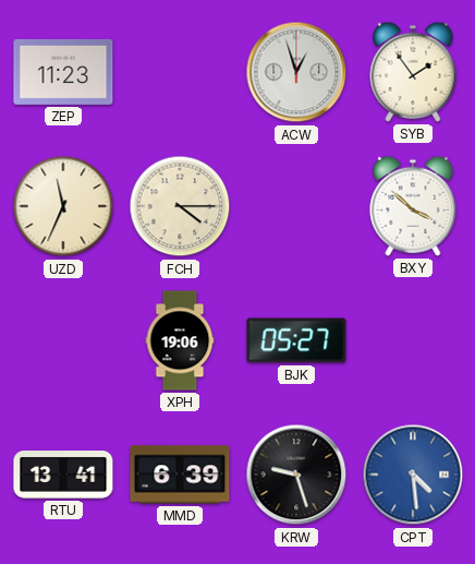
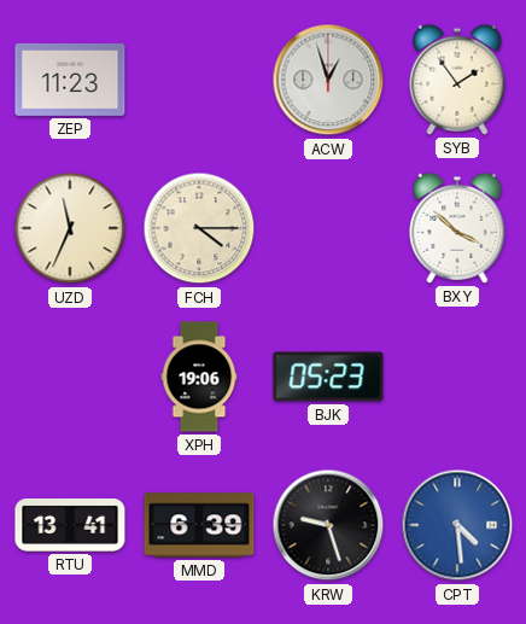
BJK: 05:27 -> 05:23 (328, 377)
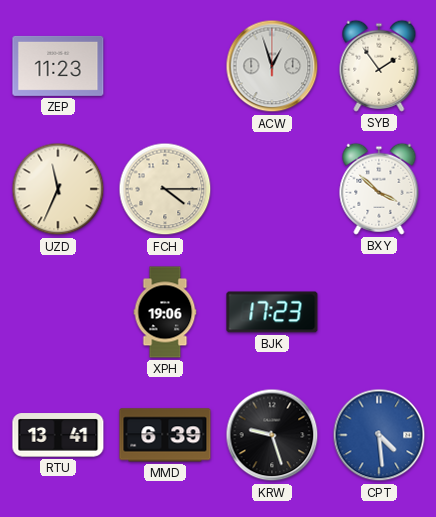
BJK: 05:23 -> 17:23 (272, 312)
